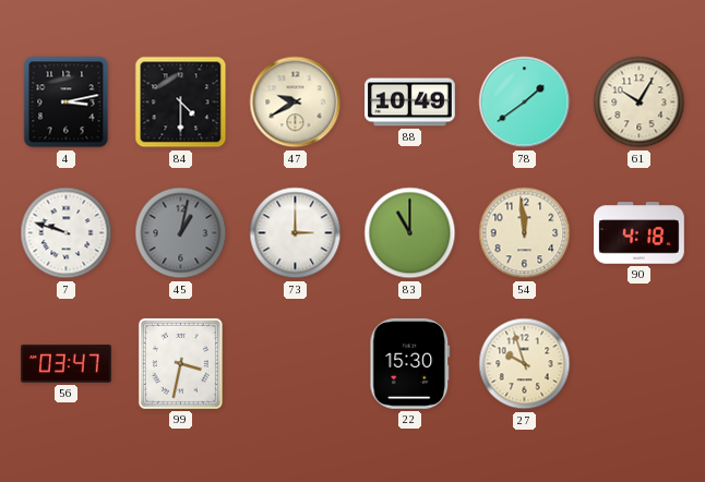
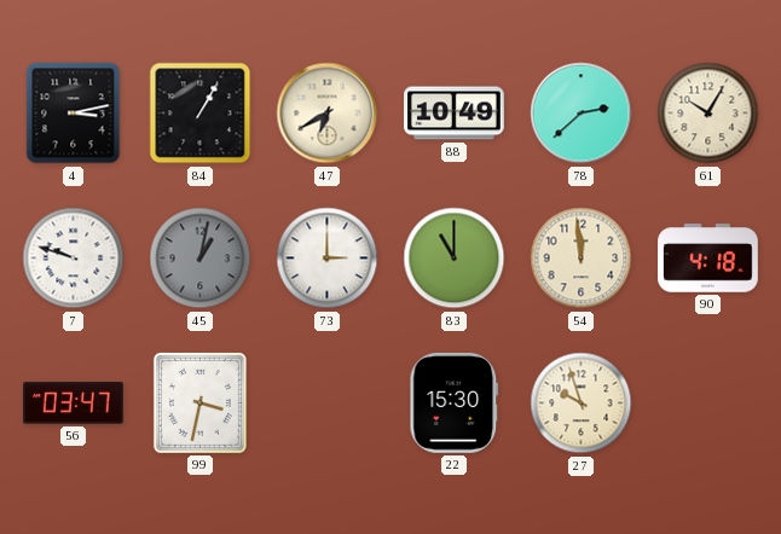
84: 4:30 -> 1:05 (201, 114)
47: 9:40 -> 6:40 (328, 114)
78: 1:39 -> 2:38 (582, 114)
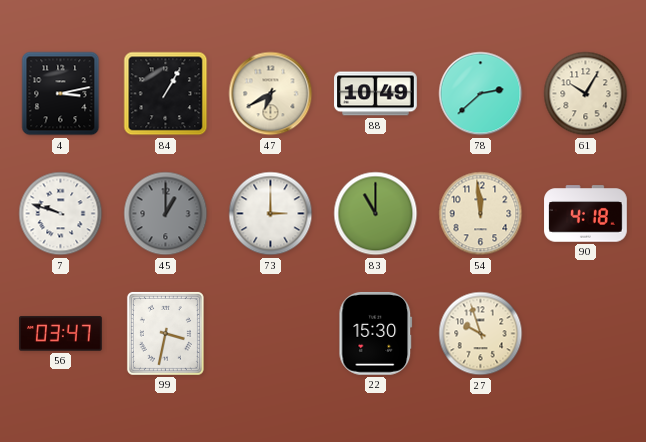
45: 1:02 -> 1:00 (166, 214)
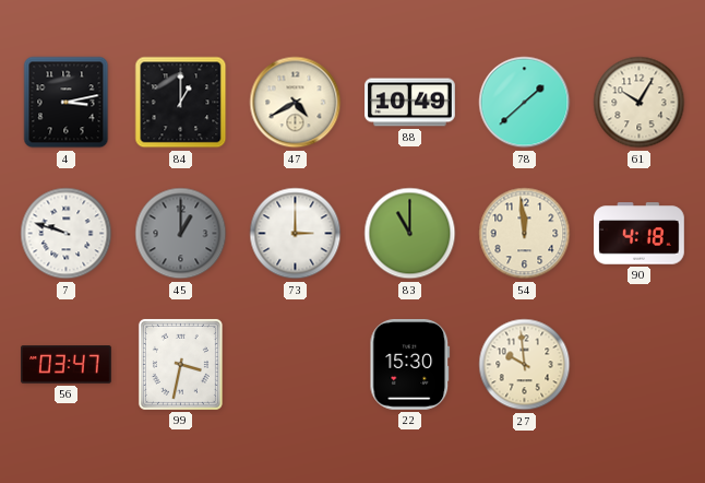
84: 1:05 -> 1:00 (181, 103)
47: 6:40 -> 4:40 (296, 103)
78: 2:38 -> 1:38 (525, 103)
27: 9:57 -> 9:59 (525, 365)
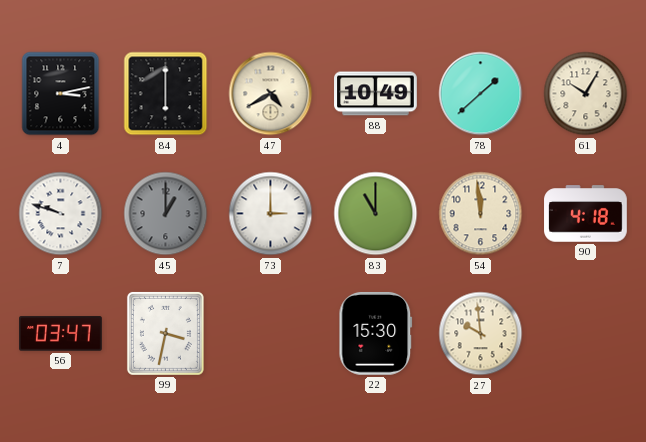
84: 1:00 -> 6:00 (166, 94)
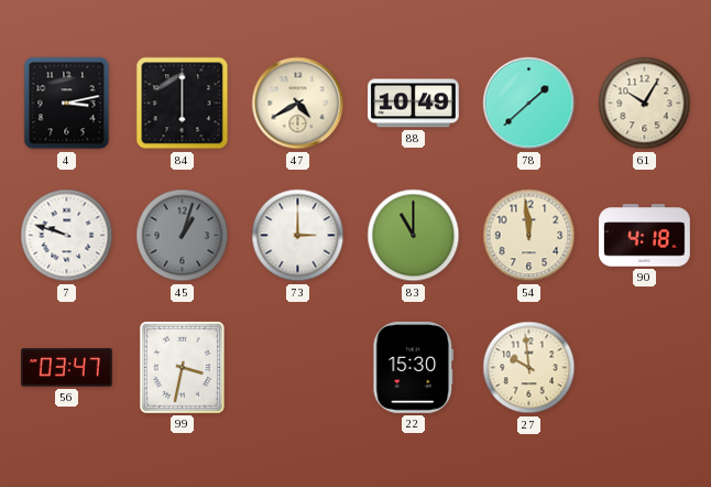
45: 1:00 -> 1:03 (183, 236)
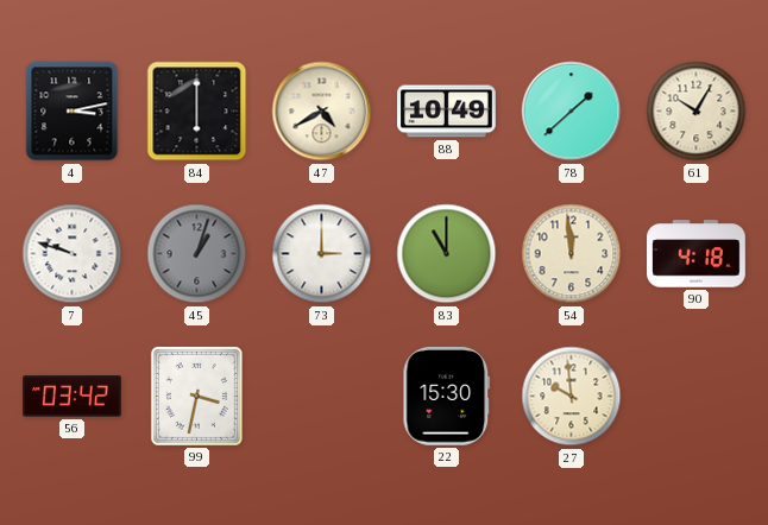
56: 03:47 -> 03:42 (73, 397)
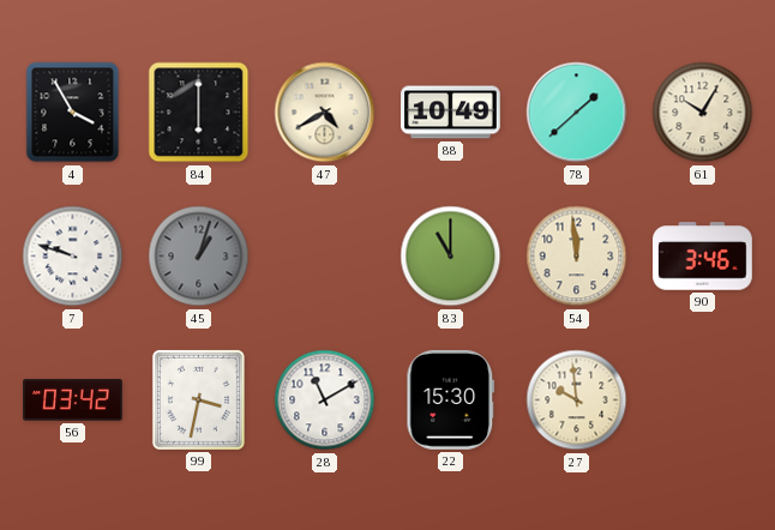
4: 3:13 -> 3:55 (73, 113)
73: 3:00 -> none (322, 254)
90: 4:18 -> 3:46 (703, 257)
28: none -> 11:10 (325, 400)
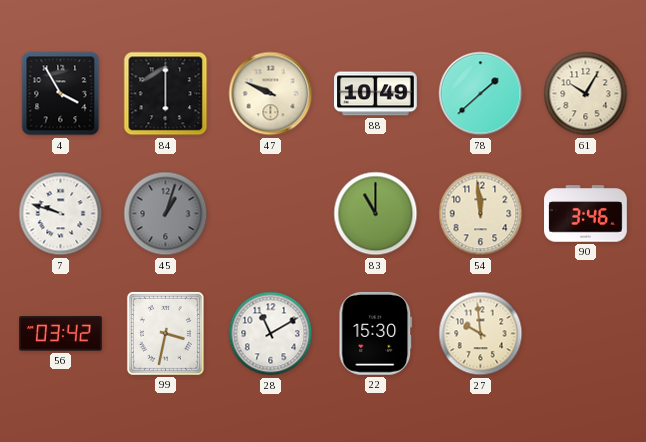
47: 4:40 -> 9:49 (271, 94)
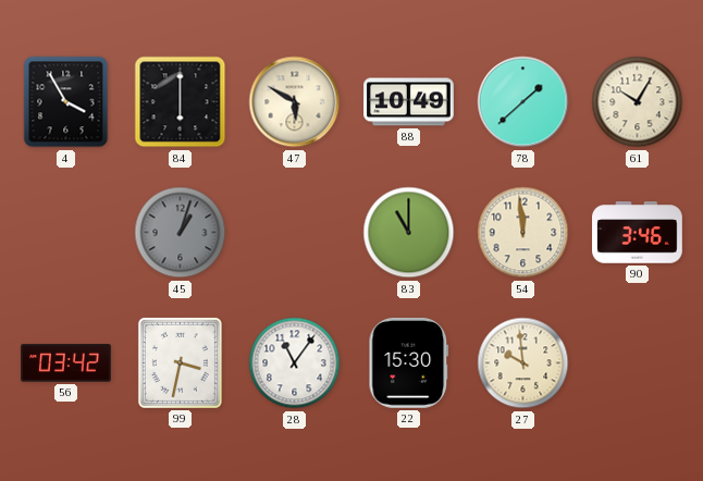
47: 9:49 -> 5:50 (295, 102)
7: 9:48 -> none (61, 214)
28: 11:10 -> 11:06 (295, 363)
